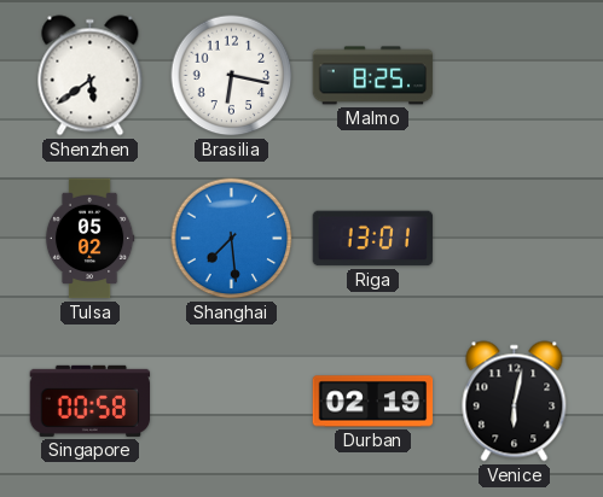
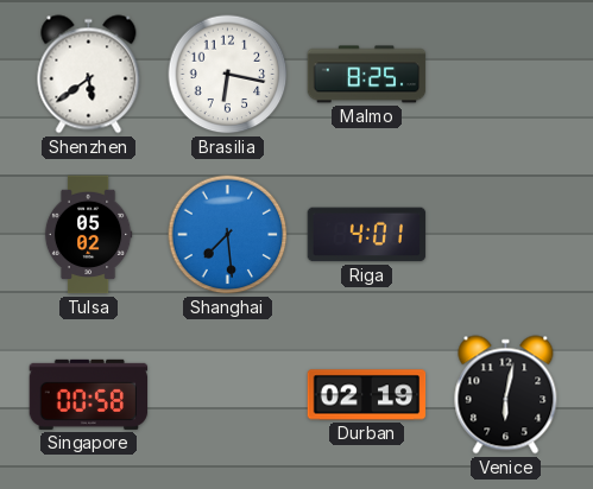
Riga: 13:01 -> 4:01 (367, 235)
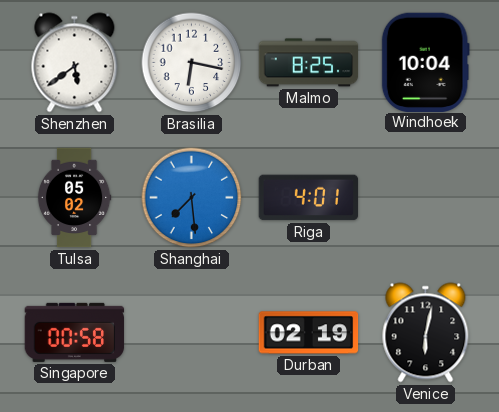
Windhoek: none -> 10:04 (425, 62)
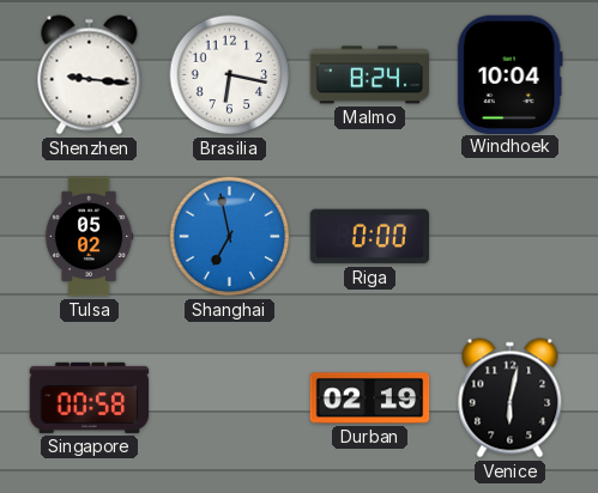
Shenzhen: 5:39 -> 9:16 (90, 75)
Malmo: 8:25 -> 8:24 (370, 75)
Shanghai: 7:29 -> 6:58 (230, 237)
Riga: 4:01 -> 0:00 (370, 237)
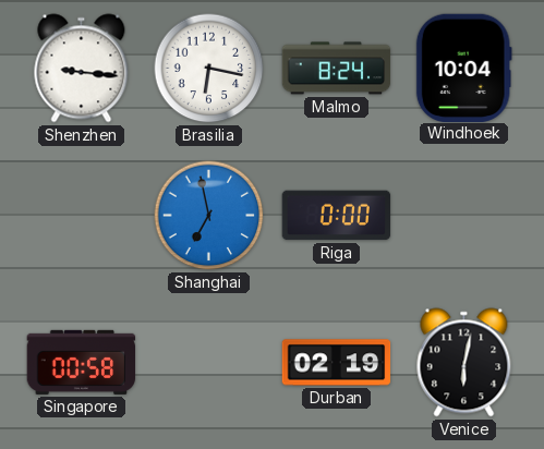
Tulsa: 05:02 -> none (89, 237)
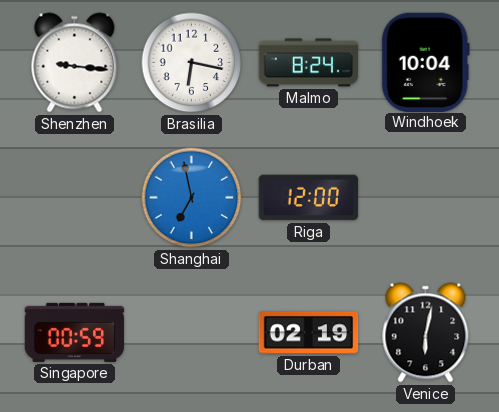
Riga: 0:00 -> 12:00 (309, 198)
Singapore: 00:58 -> 00:59 (75, 332)
